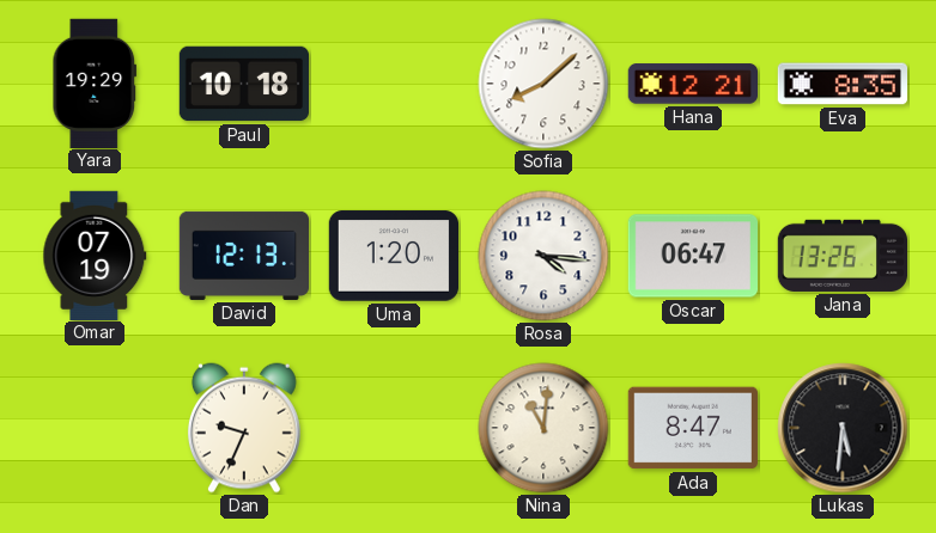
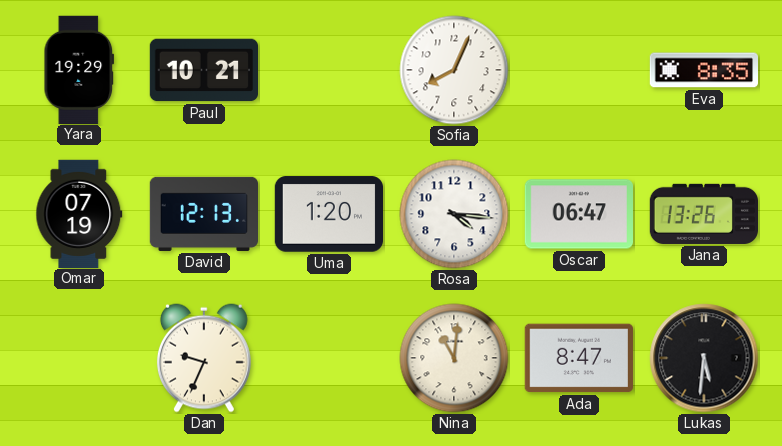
Paul: 10:18 -> 10:21 (203, 70)
Sofia: 8:08 -> 8:04 (454, 70)
Hana: 12:21 -> none (692, 84)
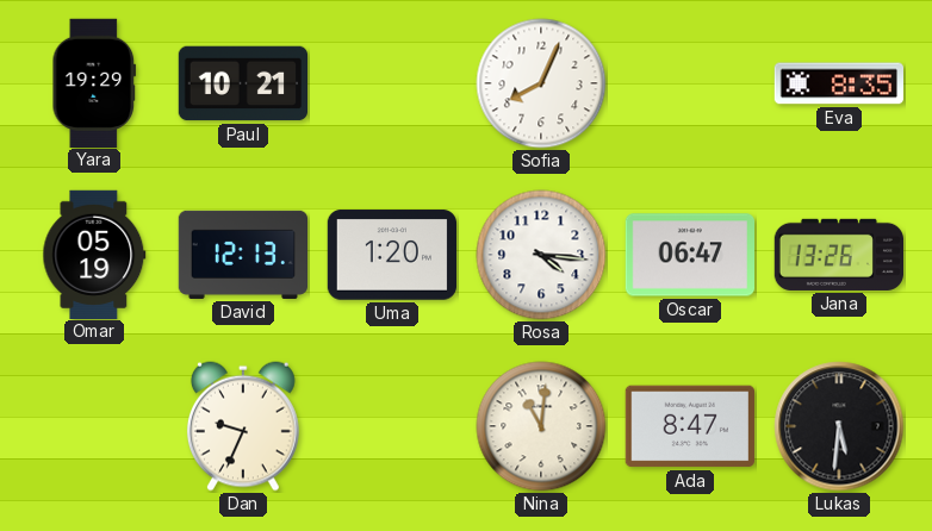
Omar: 07:19 -> 05:19 (94, 254)
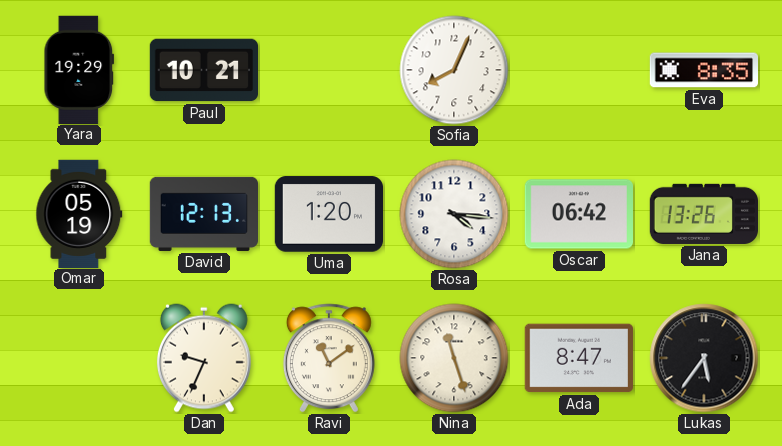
Oscar: 06:47 -> 06:42 (578, 214)
Ravi: none -> 11:09 (329, 358)
Nina: 11:01 -> 11:27 (454, 358)
Lukas: 5:31 -> 5:36 (704, 358)
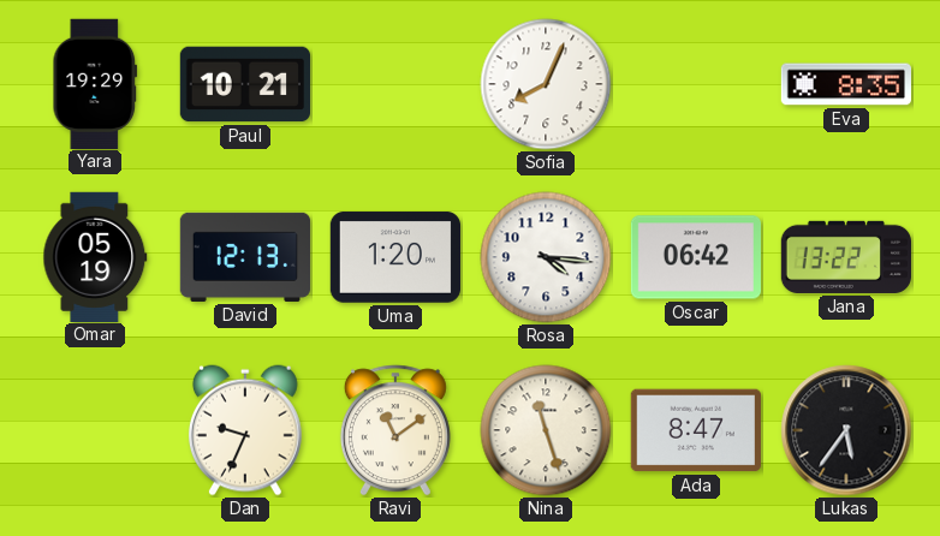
Jana: 13:26 -> 13:22 (846, 257)
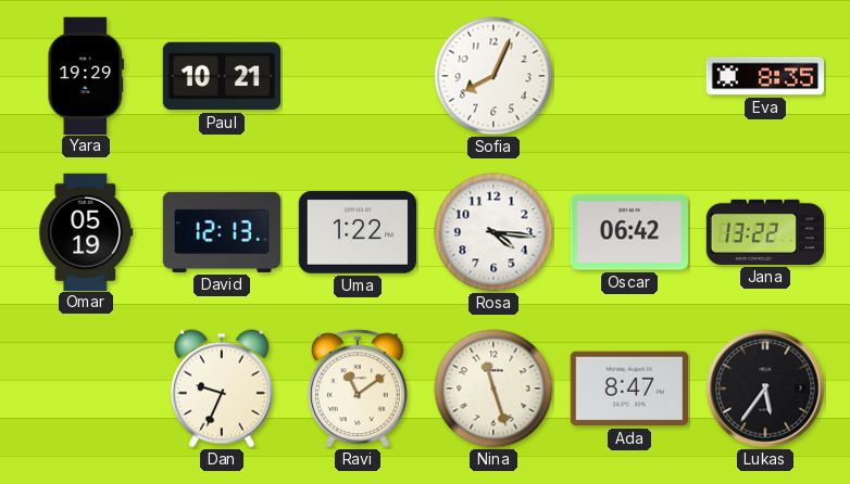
Uma: 1:20 -> 1:22 (357, 232)
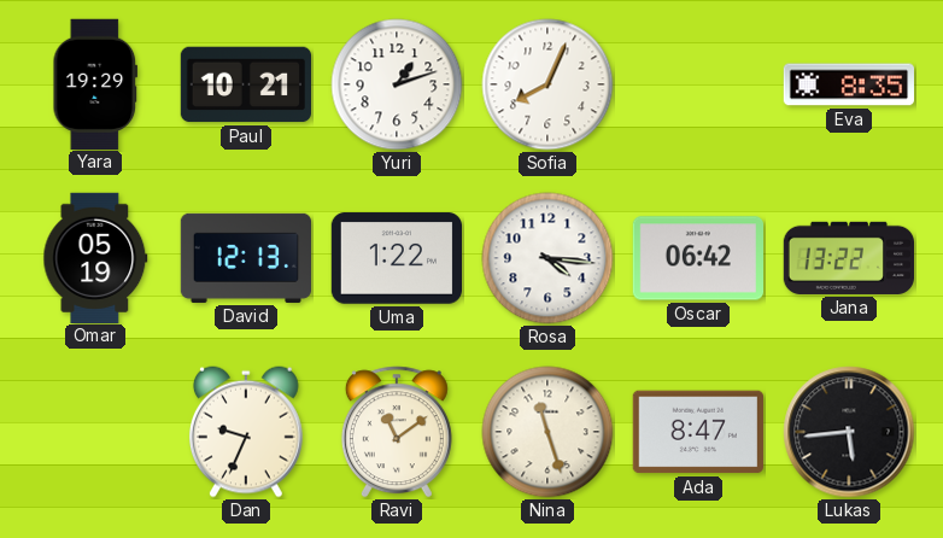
Yuri: none -> 1:12 (397, 84)
Lukas: 5:36 -> 5:44 (849, 432)
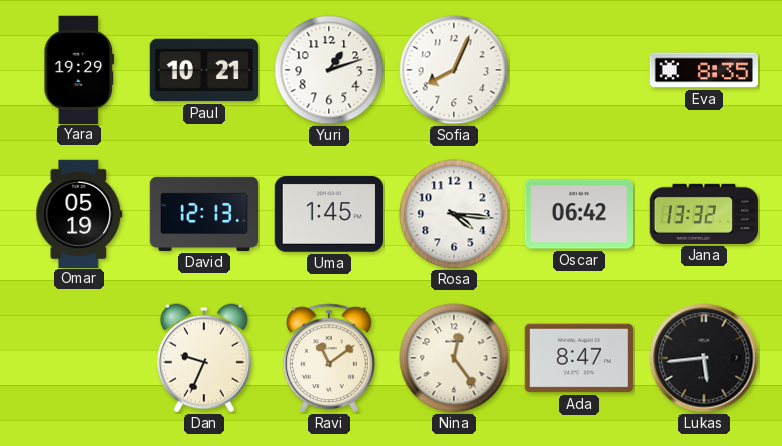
Uma: 1:22 -> 1:45 (328, 214)
Jana: 13:22 -> 13:32 (704, 214)
Nina: 11:27 -> 12:24 (454, 358)
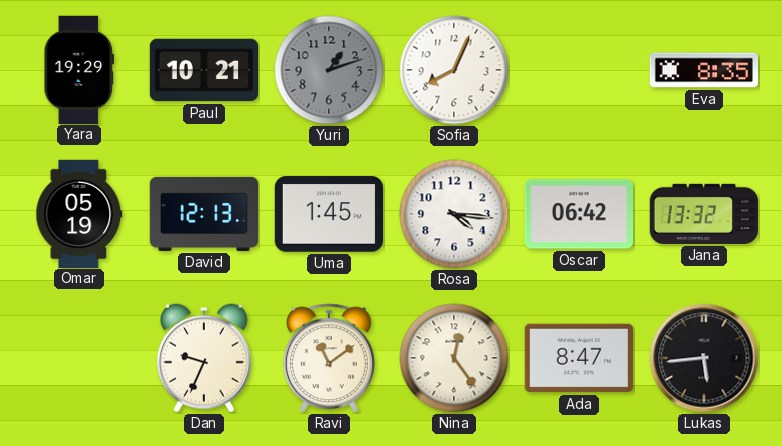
Yuri dial: white -> grey (329, 70)
